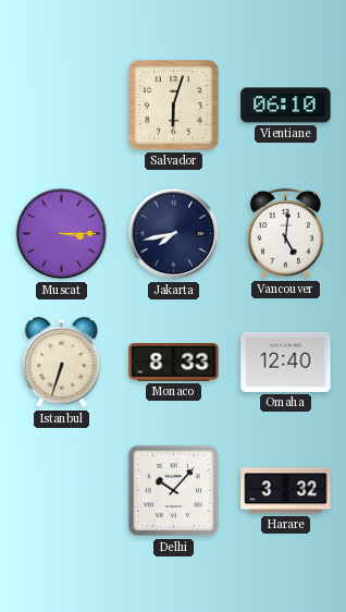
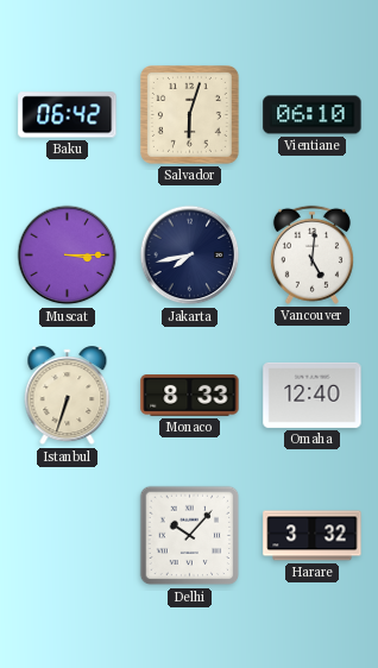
Baku: none -> 06:42 (68, 115)
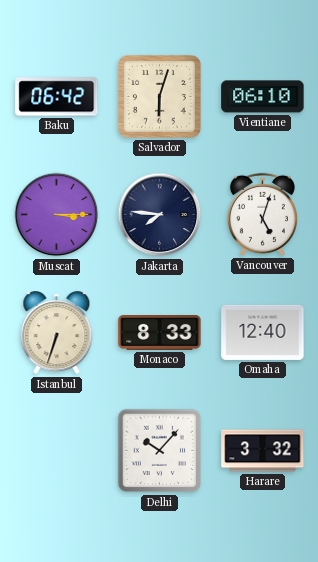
Jakarta: 7:43 -> 7:46 (160, 215)
Vancouver: 5:01 -> 5:03 (262, 214)
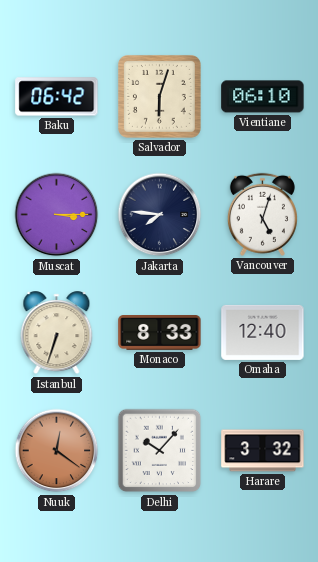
Nuuk: none -> 12:21 (57, 451)
